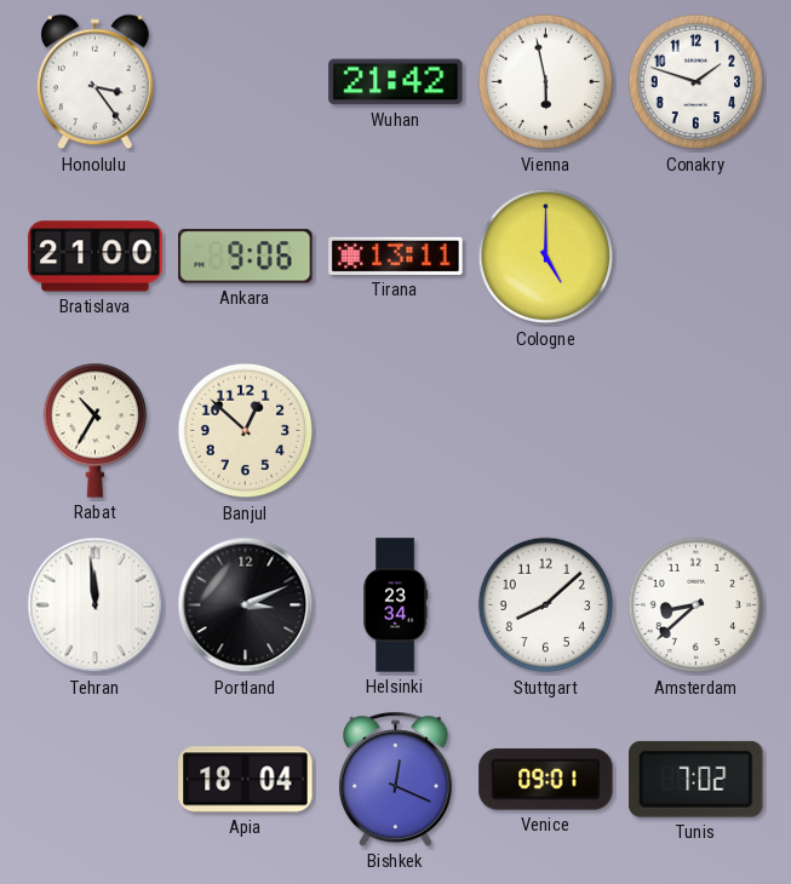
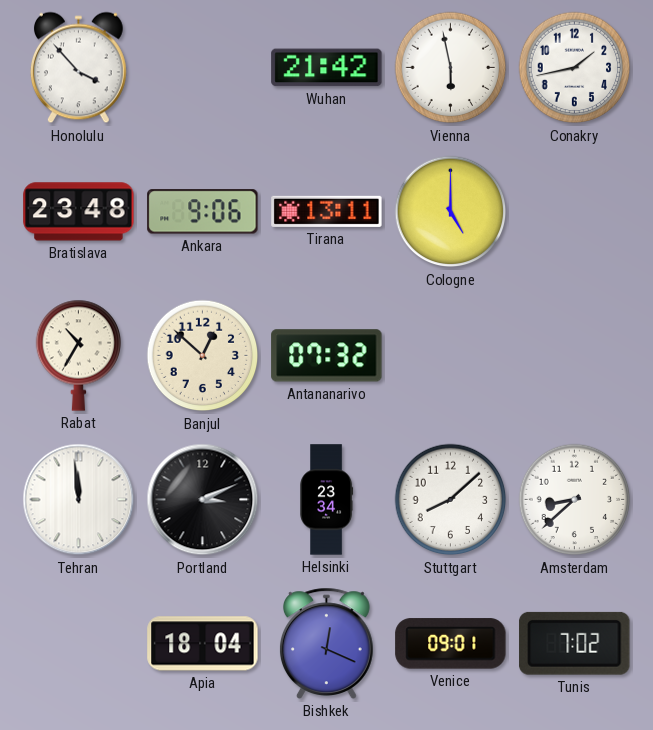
Honolulu: 3:24 -> 3:53 (78, 68)
Conakry: 1:48 -> 1:43 (575, 68)
Bratislava: 21:00 -> 23:48 (79, 212)
Antananarivo: none -> 07:32 (327, 356)
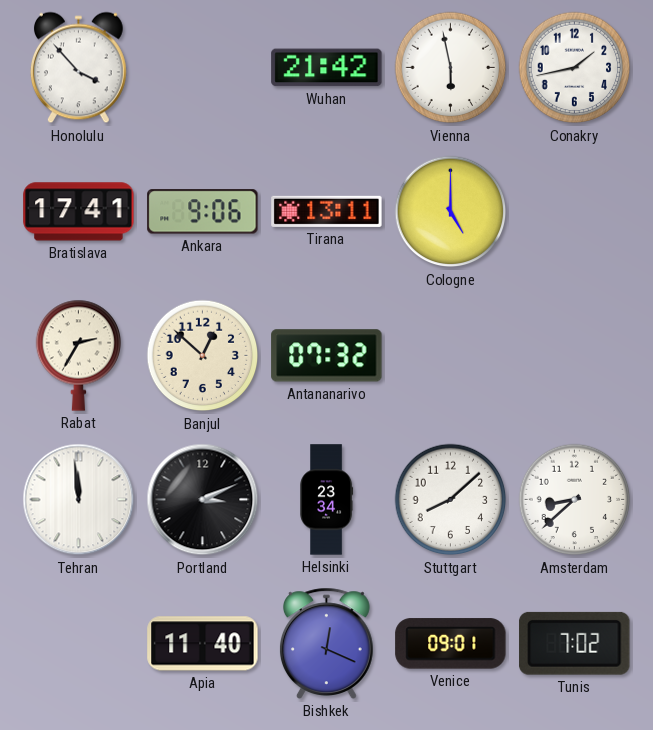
Bratislava: 23:48 -> 17:41 (79, 212)
Rabat: 10:35 -> 2:35 (78, 355)
Apia: 18:04 -> 11:40 (203, 644)
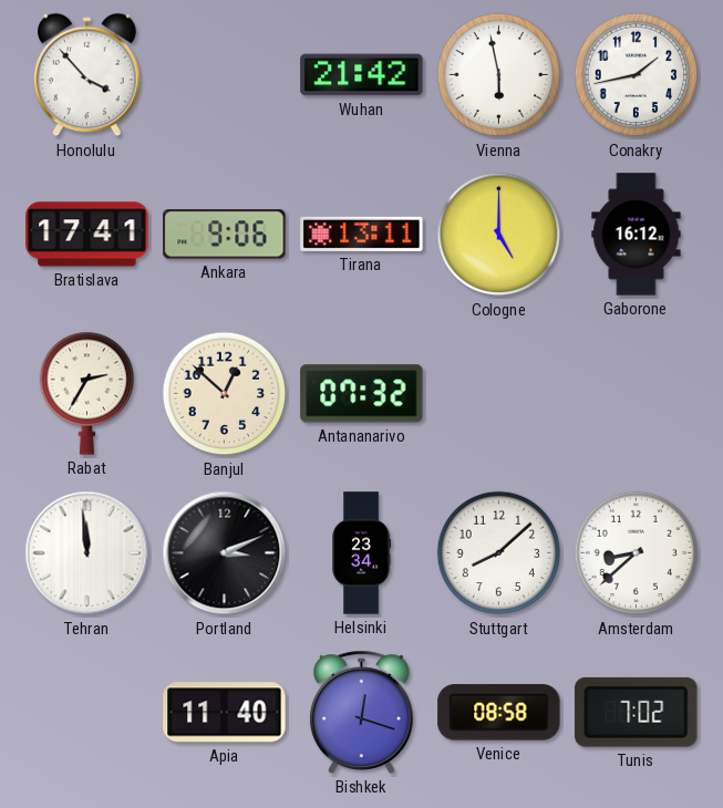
Gaborone: none -> 16:12 (637, 235)
Bishkek: 12:19 -> 12:18 (361, 712)
Venice: 09:01 -> 08:58 (499, 713)
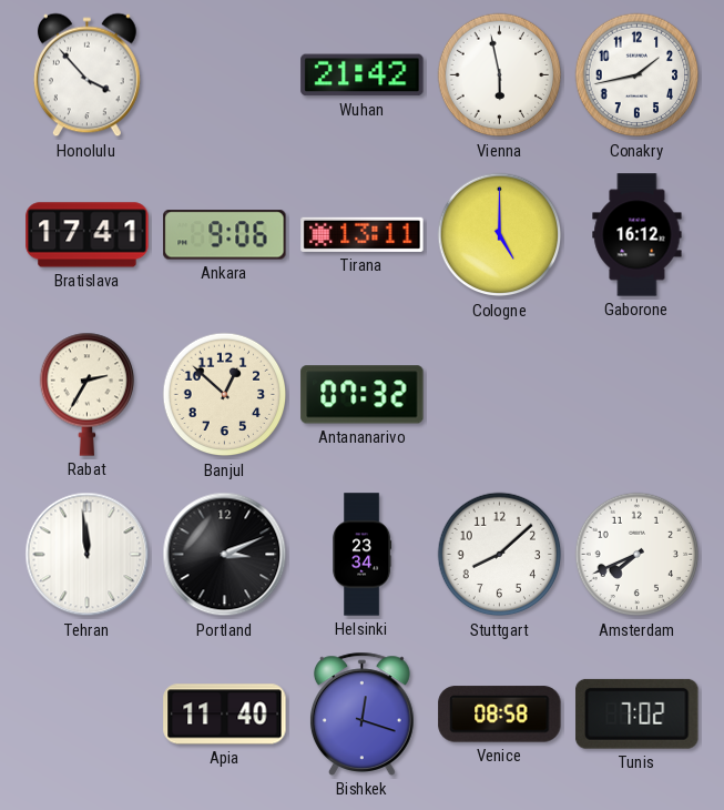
Amsterdam: 8:38 -> 7:41 (638, 555)
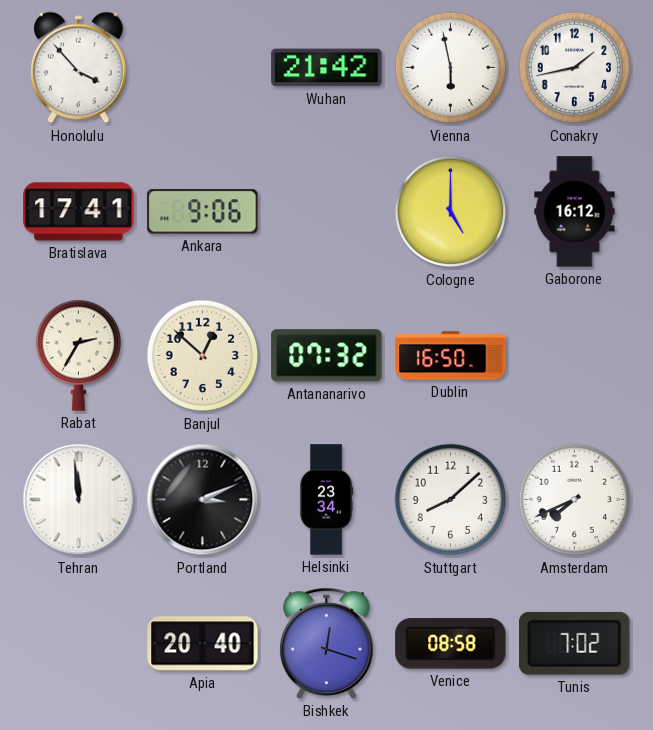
Tirana: 13:11 -> none (363, 234)
Dublin: none -> 16:50 (451, 356)
Apia: 11:40 -> 20:40 (203, 644)
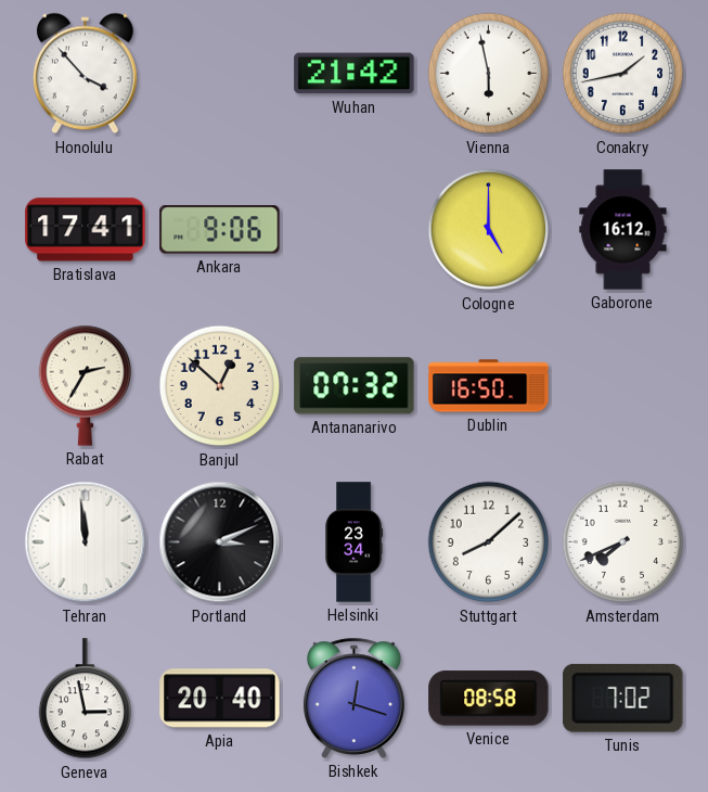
Geneva: none -> 2:58 (85, 699)
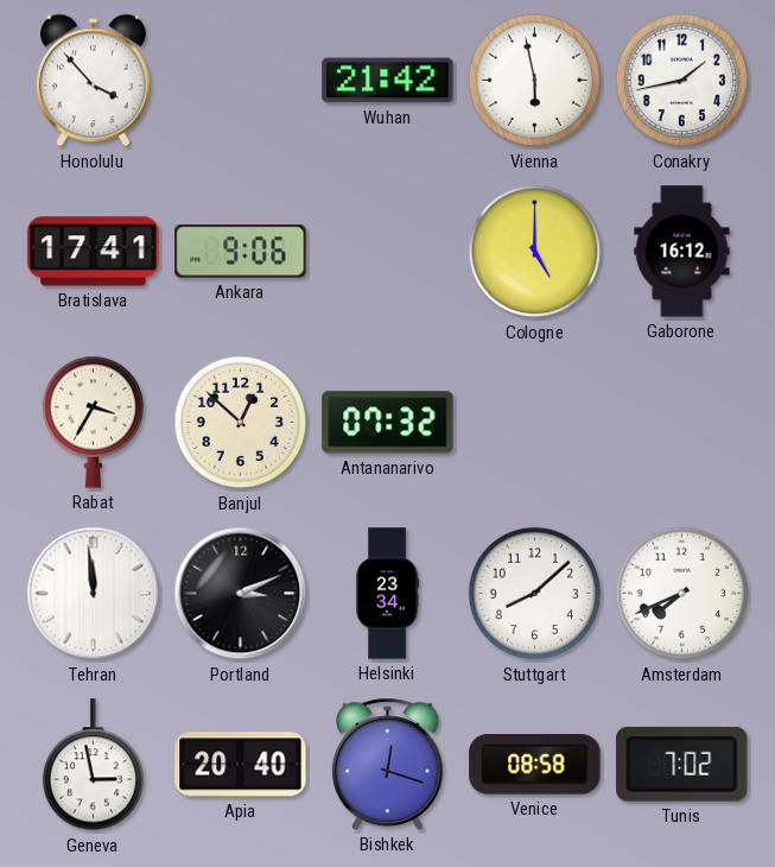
Rabat: 2:35 -> 3:35 (93, 422)
Dublin: 16:50 -> none (489, 386)
